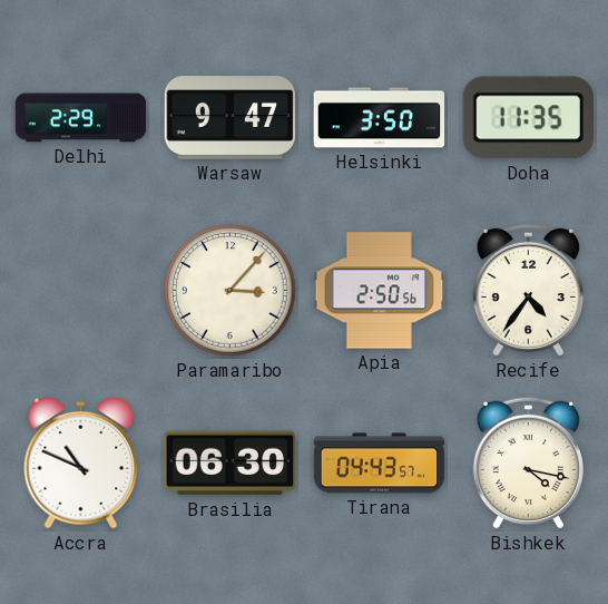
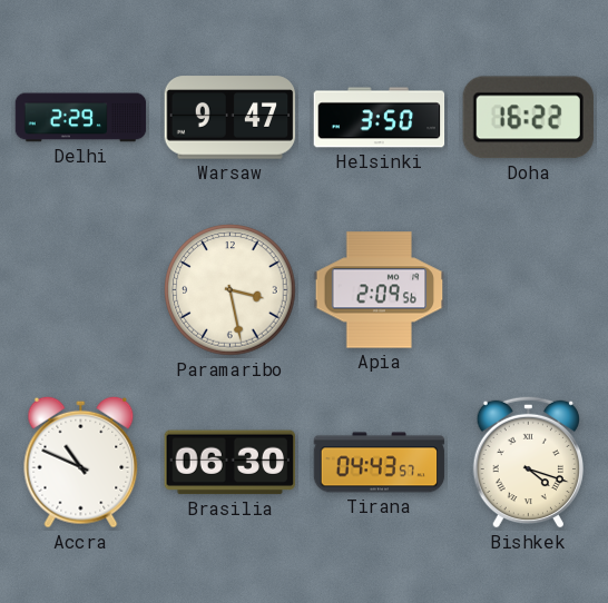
Doha: 11:35 -> 16:22 (528, 118)
Paramaribo: 3:07 -> 3:28 (231, 290)
Apia: 2:50 -> 2:09 (380, 290)
Recife: 4:36 -> none (528, 290)
Bishkek: 4:17 -> 4:18 (528, 462)
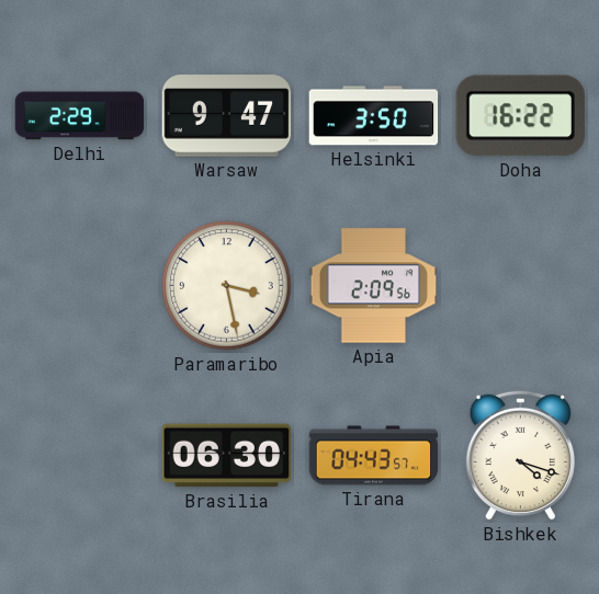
Accra: 10:49 -> none (81, 462)
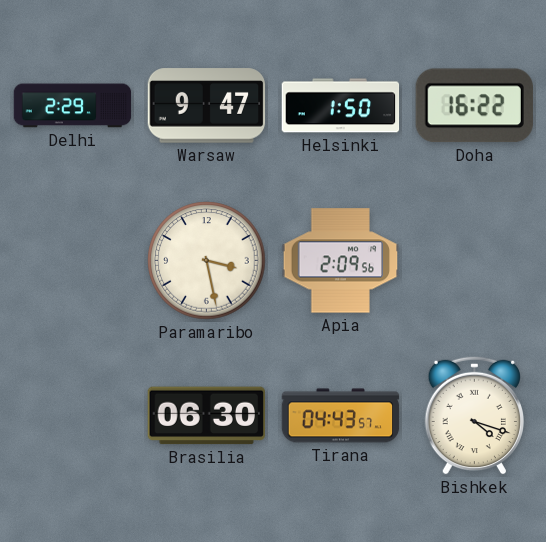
Helsinki: 3:50 -> 1:50 (341, 106)
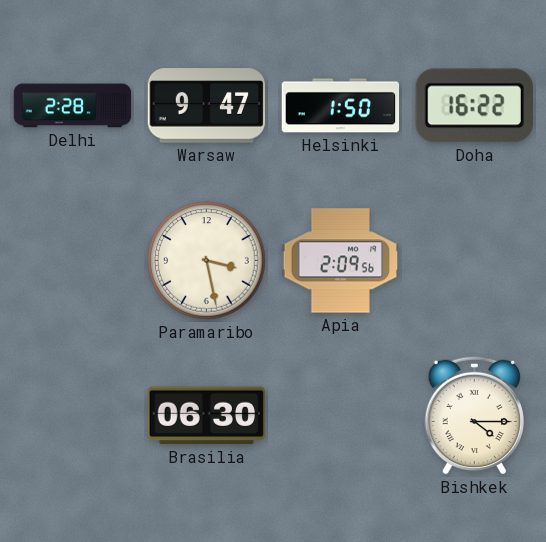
Delhi: 2:29 -> 2:28 (73, 106)
Tirana: 04:43 -> none (341, 416)
Bishkek: 4:18 -> 4:15 (474, 415)
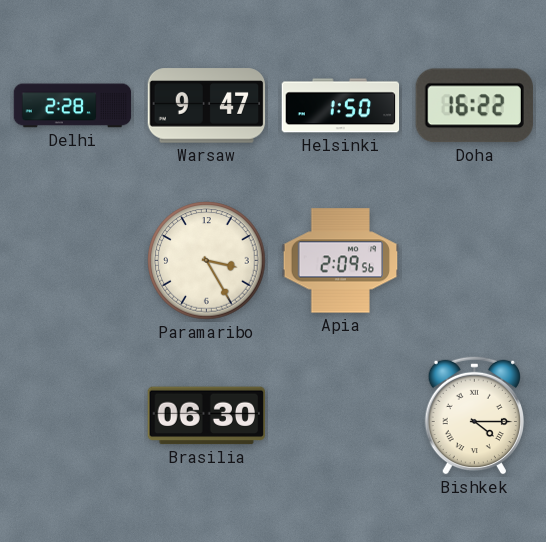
Paramaribo: 3:28 -> 3:25 (207, 261)
